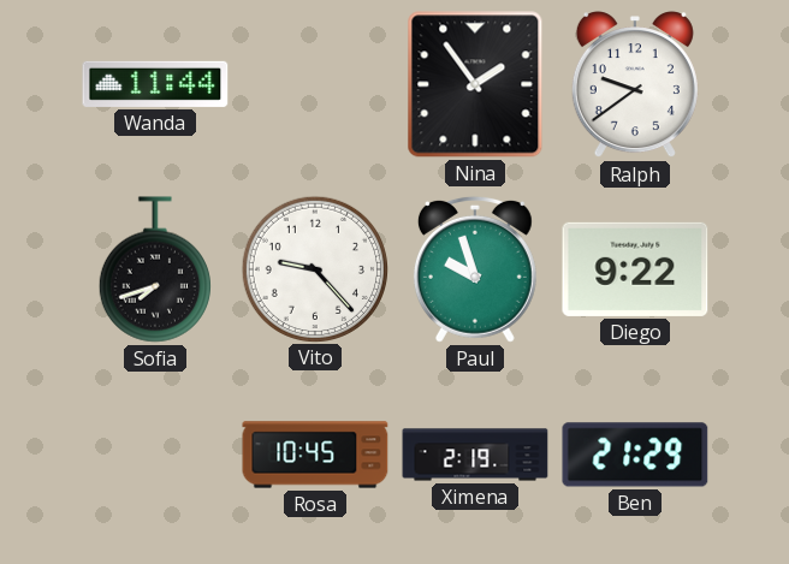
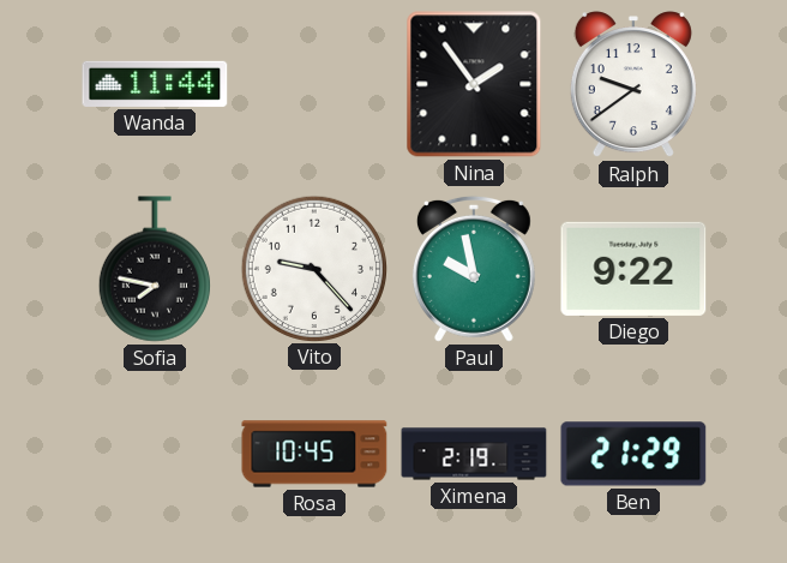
Sofia: 7:42 -> 7:47 (155, 269)
Paul: 9:57 -> 9:58 (474, 269)
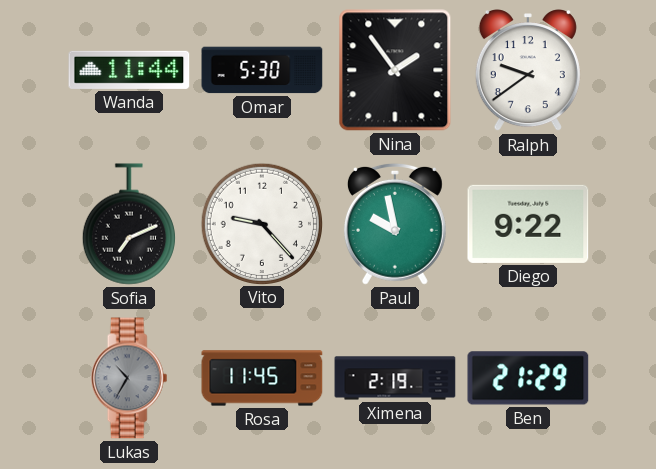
Omar: none -> 5:30 (262, 70)
Sofia: 7:47 -> 7:11 (129, 224)
Lukas: none -> 10:35 (129, 378)
Rosa: 10:45 -> 11:45 (262, 378)
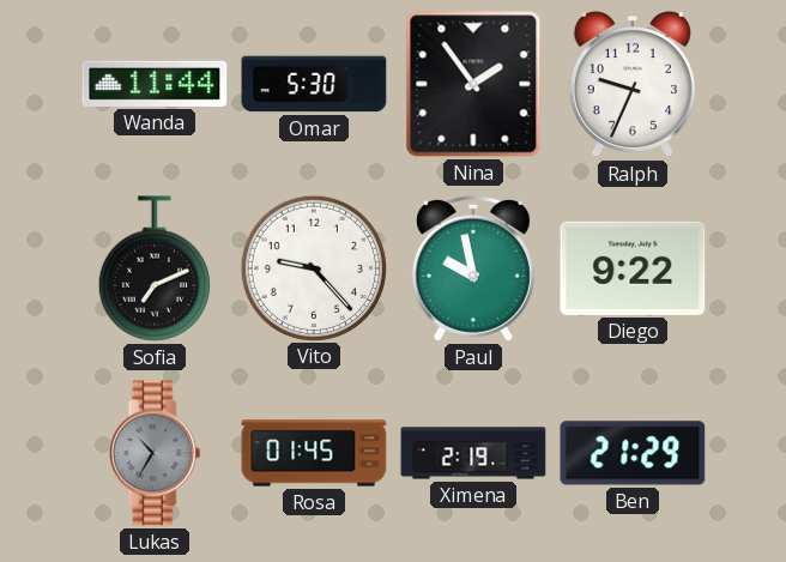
Ralph: 9:39 -> 9:34 (633, 85)
Rosa: 11:45 -> 01:45 (314, 453)
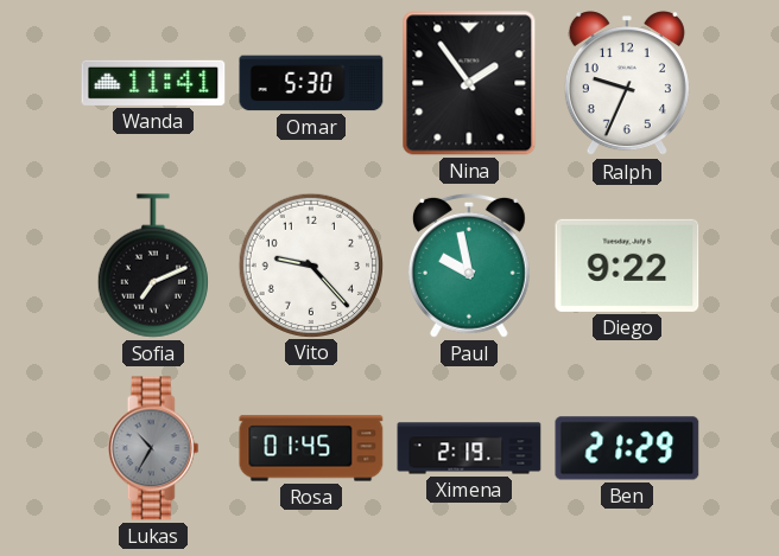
Wanda: 11:44 -> 11:41 (153, 83)
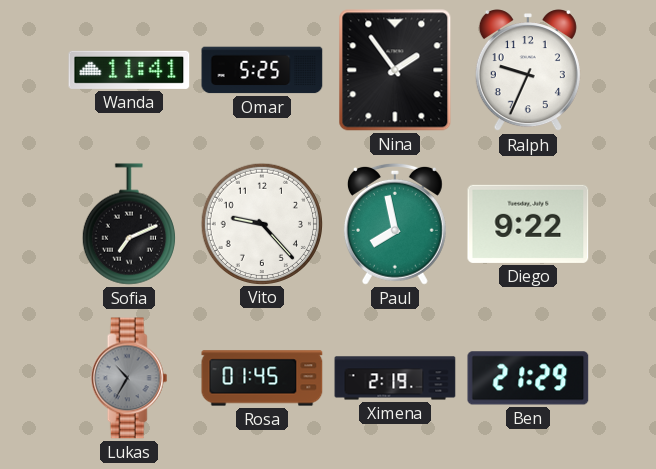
Omar: 5:30 -> 5:25 (262, 70)
Paul: 9:58 -> 7:58 (395, 224)
